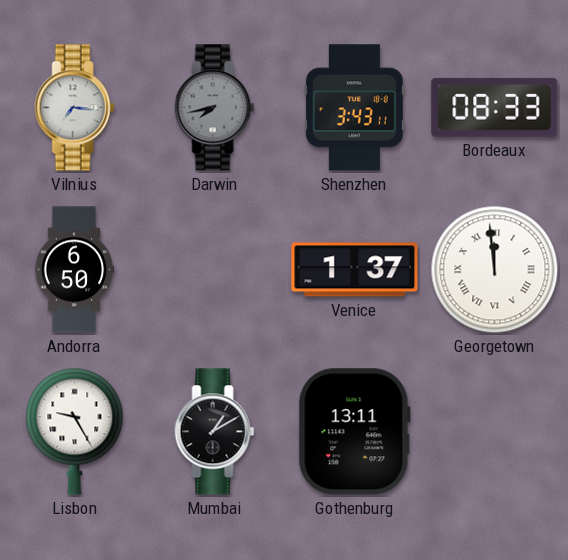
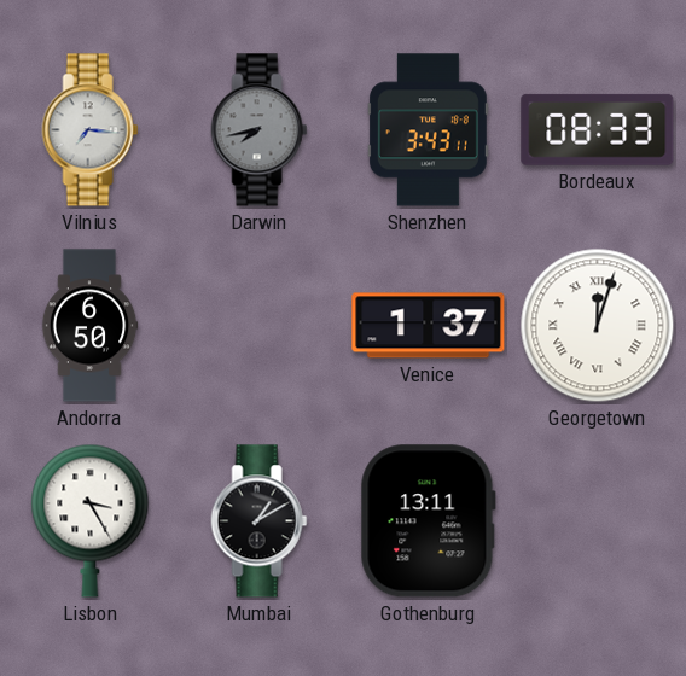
Georgetown: 11:59 -> 12:03 (598, 326)
Lisbon: 9:25 -> 3:25 (91, 520)
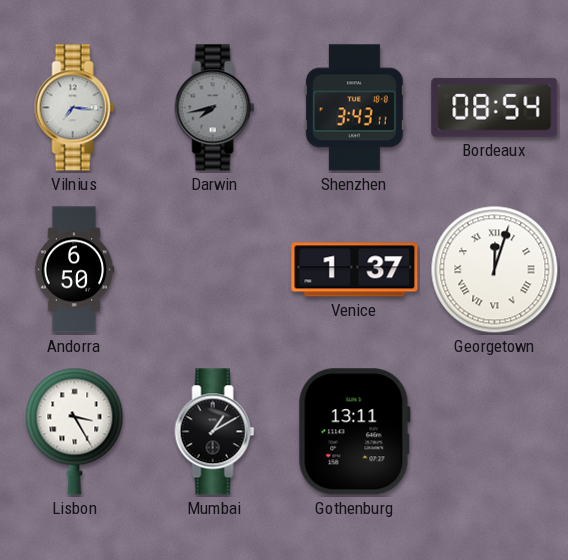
Bordeaux: 08:33 -> 08:54 (495, 107)
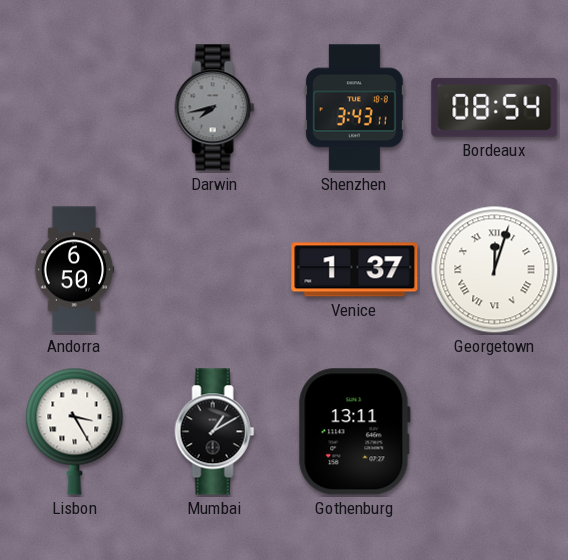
Vilnius: 7:16 -> none (75, 108)
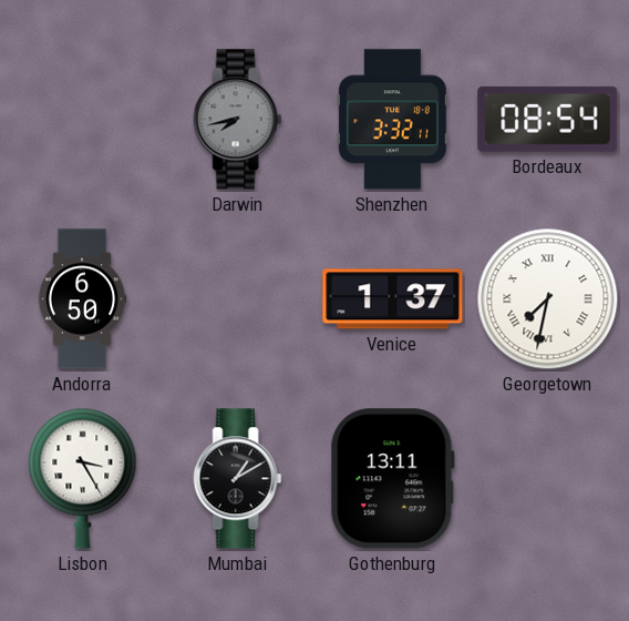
Shenzhen: 3:43 -> 3:32 (392, 120)
Georgetown: 12:03 -> 7:32 (548, 299)
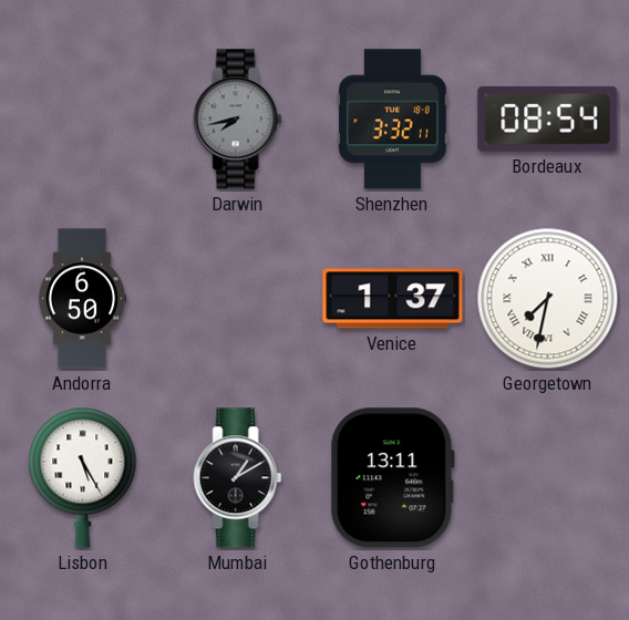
Lisbon: 3:25 -> 5:25 (83, 477)
